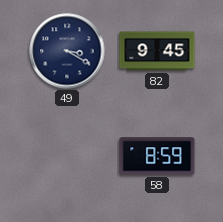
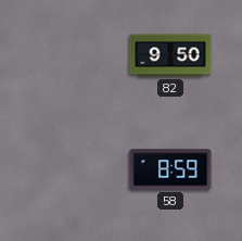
49: 3:20 -> none (67, 51)
82: 9:45 -> 9:50 (170, 55)
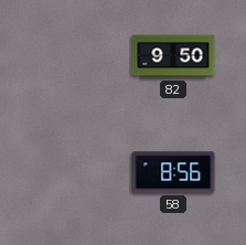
58: 8:59 -> 8:56 (173, 172)
